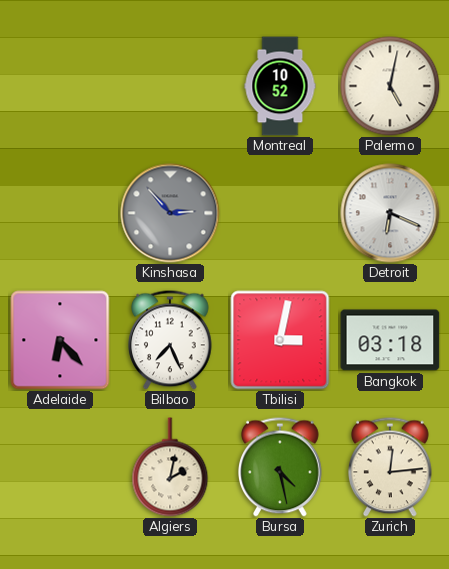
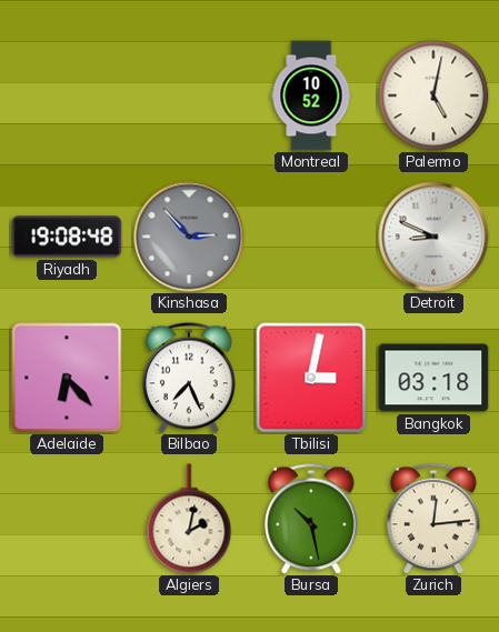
Riyadh: none -> 19:08 (67, 237)
Detroit: 6:19 -> 8:49 (433, 237)
Bursa: 4:28 -> 10:28 (312, 519)
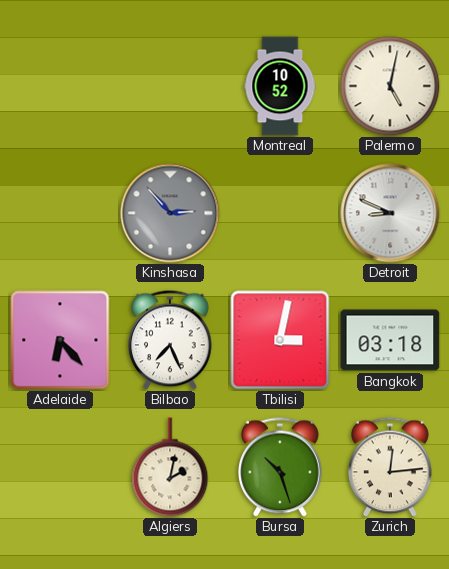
Riyadh: 19:08 -> none (67, 237)
Bursa: 10:28 -> 10:27 (281, 467)
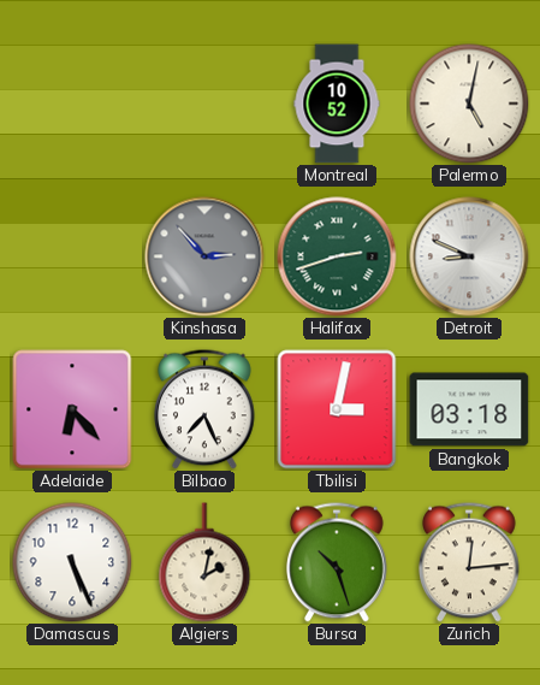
Halifax: none -> 2:42 (337, 256)
Damascus: none -> 5:26 (72, 562)
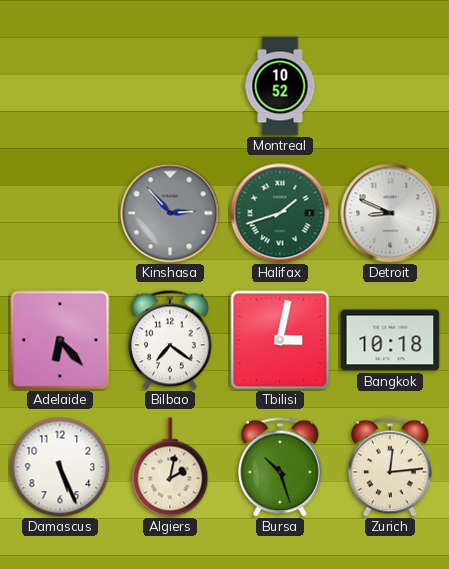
Palermo: 5:02 -> none (469, 104)
Halifax: 2:42 -> 1:42 (280, 213)
Bilbao: 7:26 -> 7:21 (171, 340)
Bangkok: 03:18 -> 10:18 (390, 340)
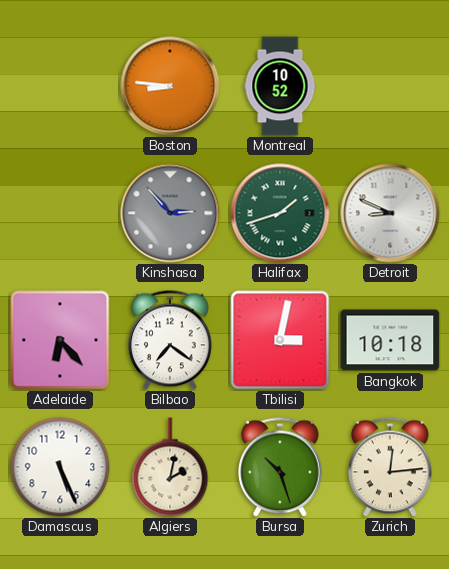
Boston: none -> 8:46 (170, 86)
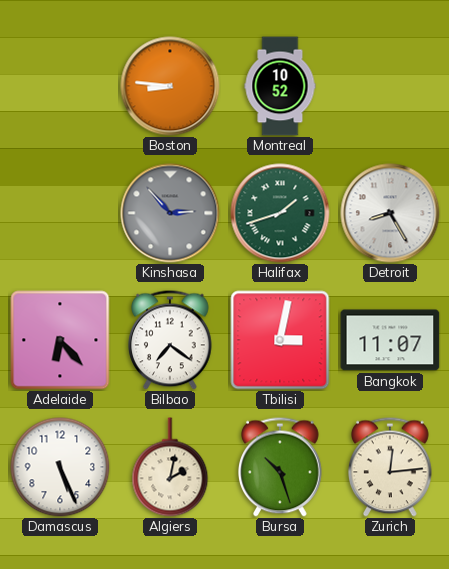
Detroit: 8:49 -> 8:25 (390, 213)
Bangkok: 10:18 -> 11:07 (390, 340)
